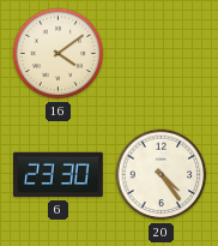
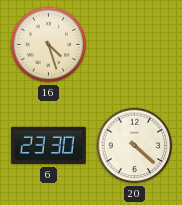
16: 4:09 -> 4:27 (49, 45)
20: 4:24 -> 4:22 (135, 146)
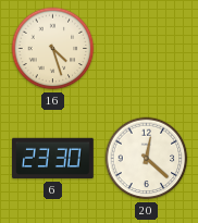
20: 4:22 -> 12:22 (147, 159)
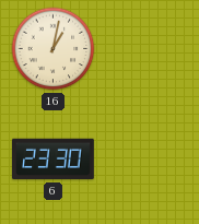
16: 4:27 -> 1:02 (54, 49)
20: 12:22 -> none (147, 159)
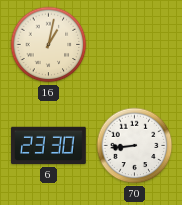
70: none -> 8:44 (135, 146)
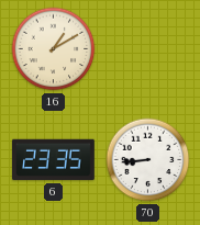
16: 1:02 -> 1:10 (54, 49)
6: 23:30 -> 23:35 (54, 160)
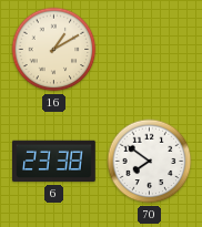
6: 23:35 -> 23:38 (54, 162)
70: 8:44 -> 7:51 (150, 162)
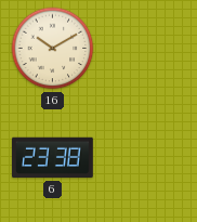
16: 1:10 -> 10:10 (53, 49)
70: 7:51 -> none (150, 162)
